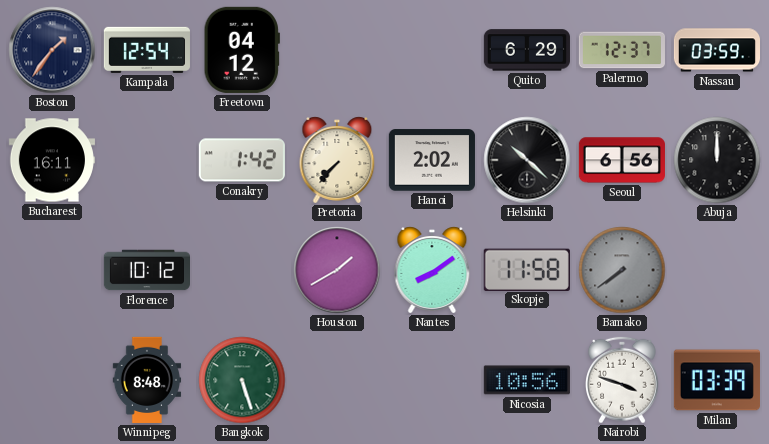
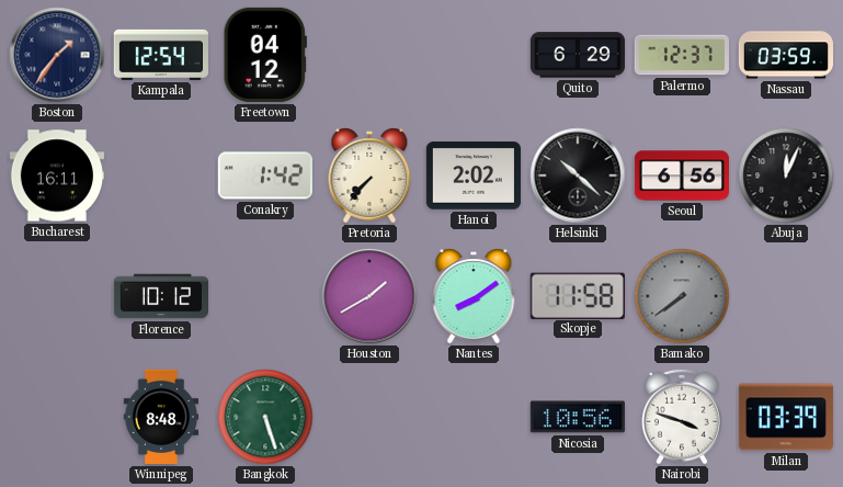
Abuja: 12:00 -> 12:04 (786, 175)
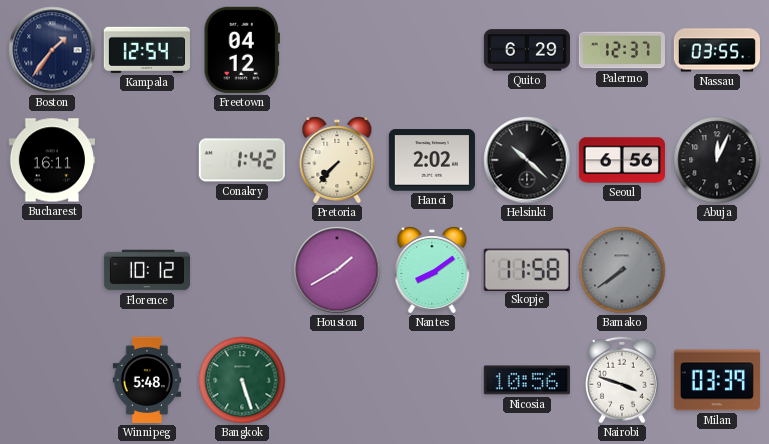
Nassau: 03:59 -> 03:55 (716, 50)
Winnipeg: 8:48 -> 5:48 (147, 380)
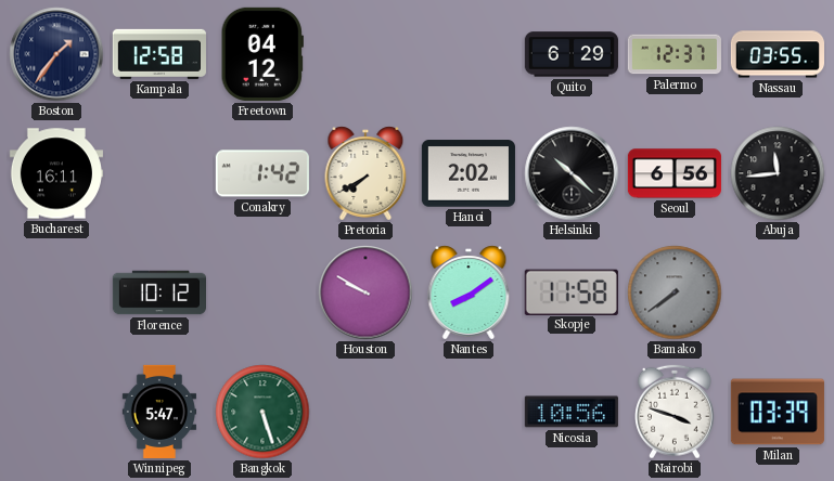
Kampala: 12:54 -> 12:58 (159, 54)
Pretoria: 7:37 -> 7:40 (365, 173)
Abuja: 12:04 -> 11:44 (778, 173)
Houston: 1:40 -> 9:50 (365, 292)
Winnipeg: 5:48 -> 5:47 (159, 412)
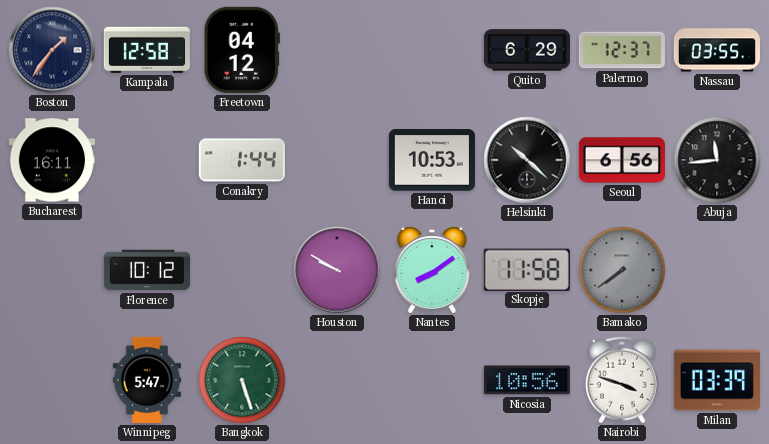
Conakry: 1:42 -> 1:44 (242, 160)
Pretoria: 7:40 -> none (365, 173)
Hanoi: 2:02 -> 10:53 (432, 160)
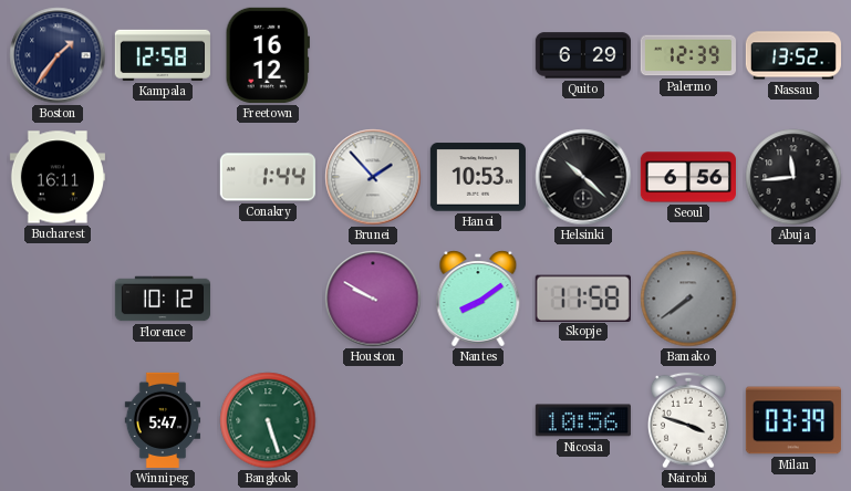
Freetown: 04:12 -> 16:12 (268, 55)
Palermo: 12:37 -> 12:39 (688, 55)
Nassau: 03:55 -> 13:52 (792, 55)
Brunei: none -> 1:53 (373, 177)
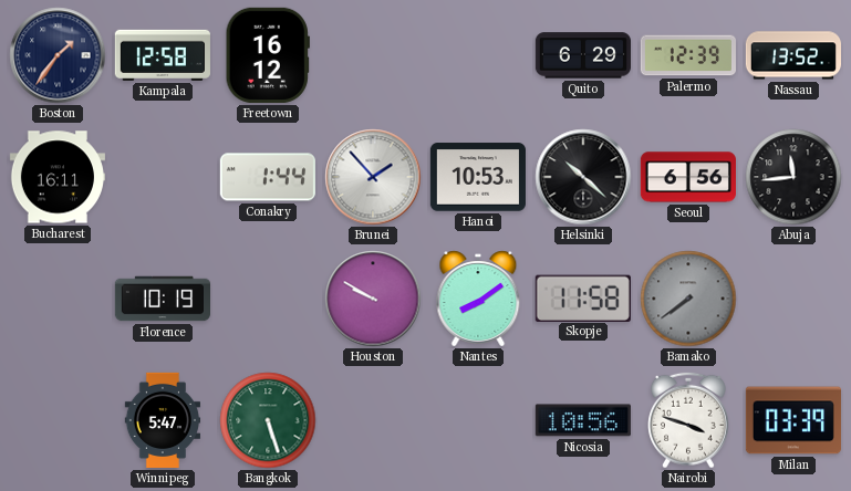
Florence: 10:12 -> 10:19 (162, 299)
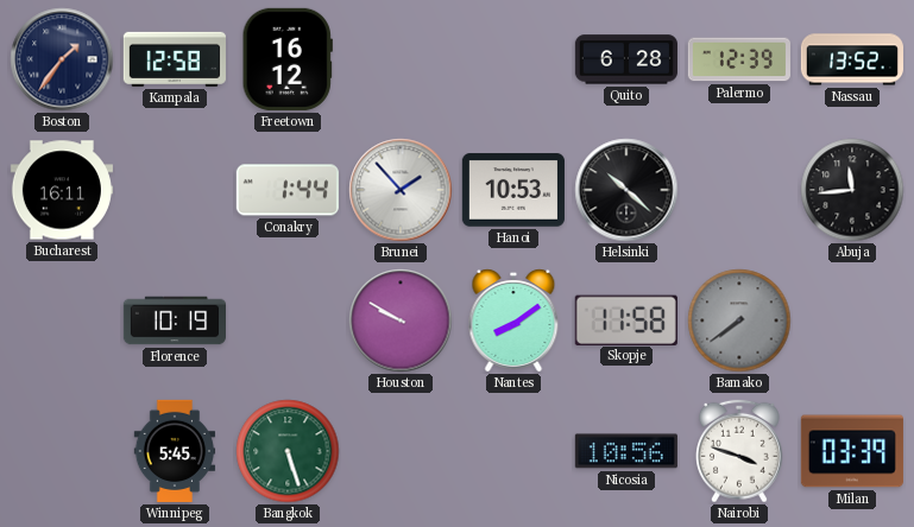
Quito: 6:29 -> 6:28 (626, 59)
Seoul: 6:56 -> none (688, 177)
Winnipeg: 5:47 -> 5:45 (175, 451)
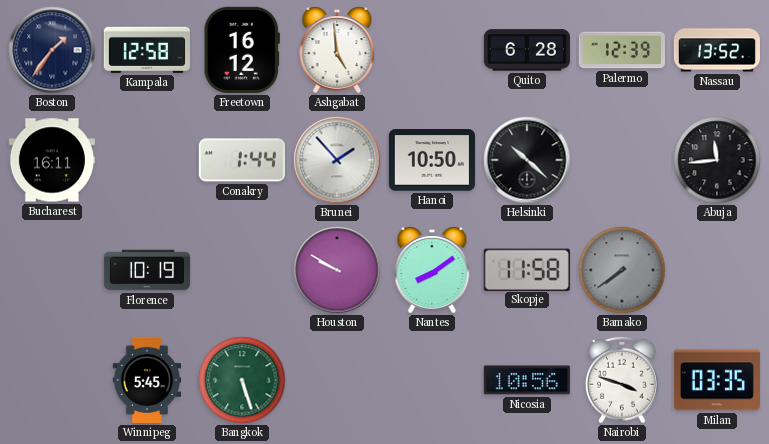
Ashgabat: none -> 4:59 (337, 50)
Hanoi: 10:53 -> 10:50 (432, 160)
Milan: 03:39 -> 03:35 (717, 380)
